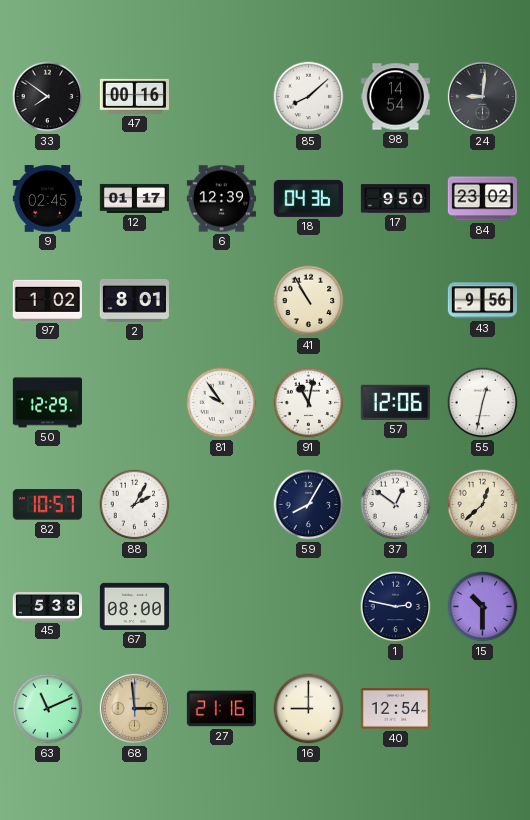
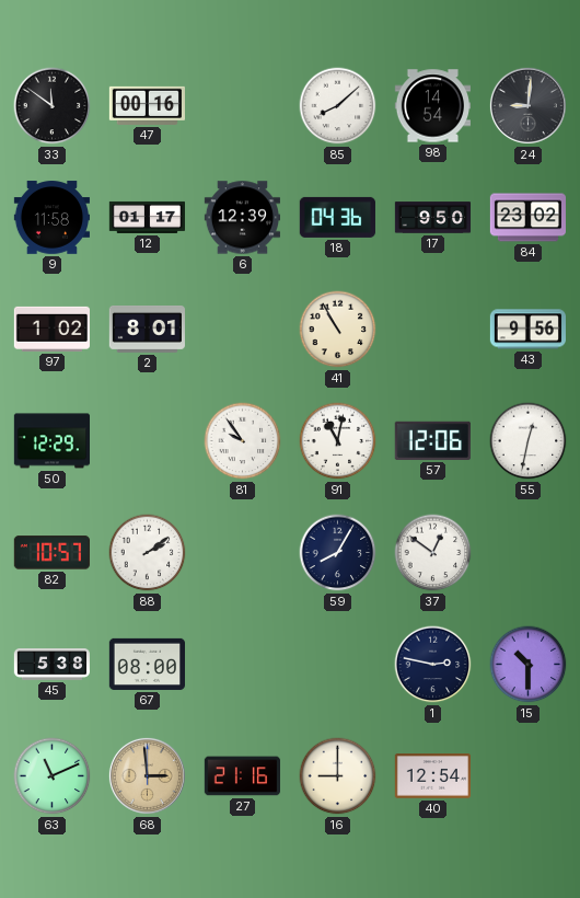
33: 7:51 -> 11:51 (53, 106)
9: 02:45 -> 11:58 (51, 218)
88: 2:05 -> 2:09 (148, 553)
21: 12:38 -> none (483, 505)
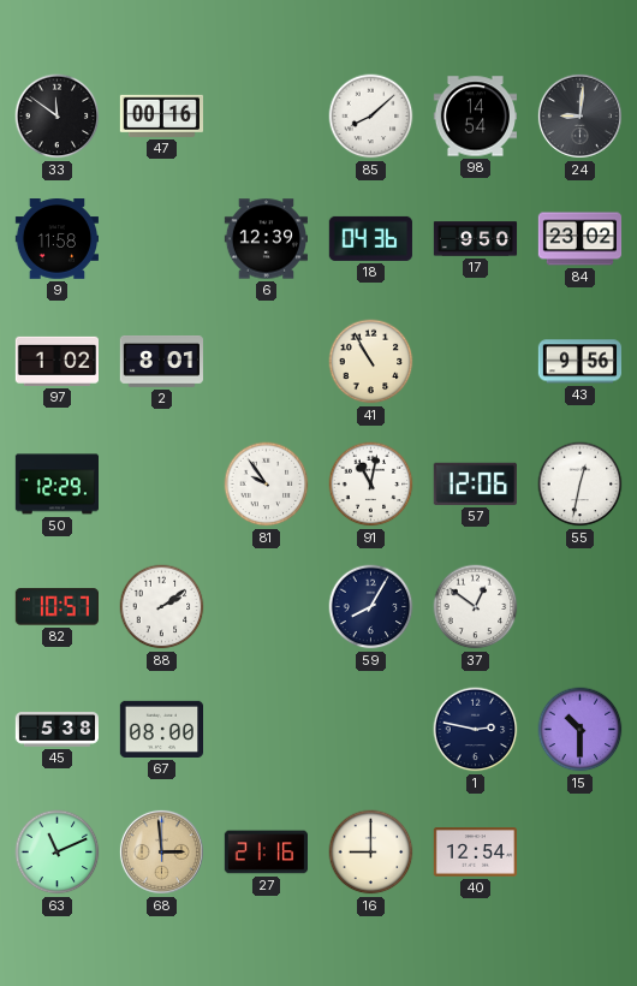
12: 01:17 -> none (147, 217)
